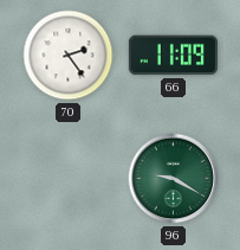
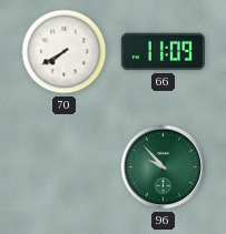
70: 2:24 -> 7:40 (65, 52)
96: 9:20 -> 9:53 (164, 167)
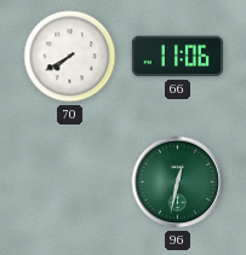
66: 11:09 -> 11:06 (177, 57)
96: 9:53 -> 12:32 (178, 182)
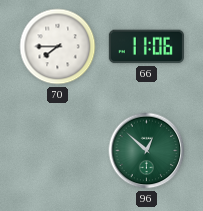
70: 7:40 -> 7:45 (58, 47)
96: 12:32 -> 12:52 (147, 151)
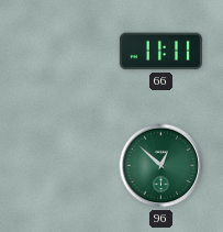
70: 7:45 -> none (58, 47)
66: 11:06 -> 11:11 (160, 52)
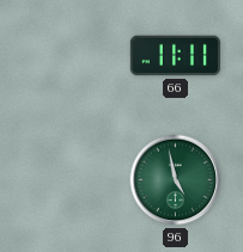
96: 12:52 -> 4:58 (176, 180)
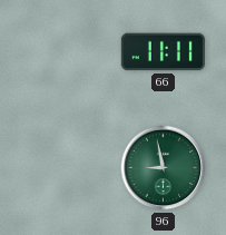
96: 4:58 -> 8:58 (164, 168)
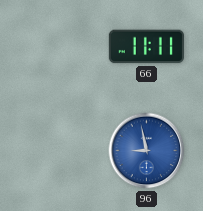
96 dial: green -> blue (147, 151)
